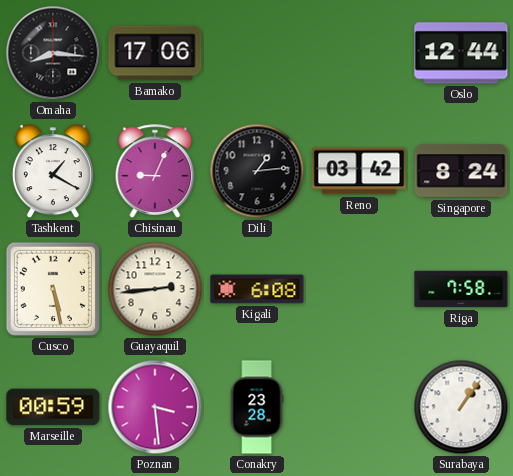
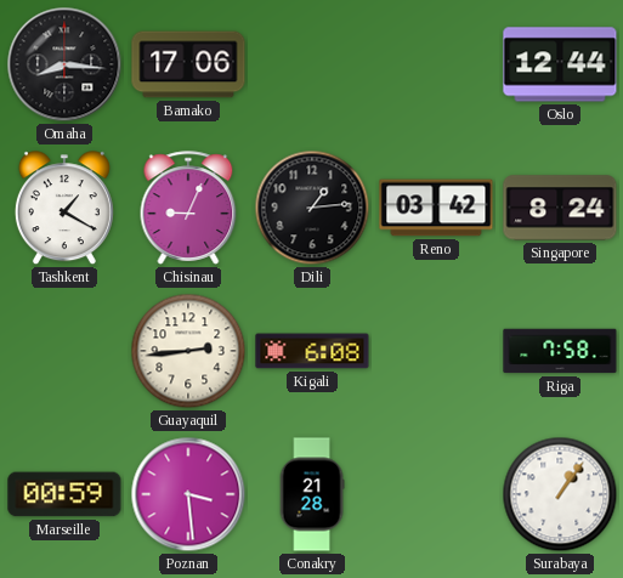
Cusco: 5:28 -> none (53, 289)
Conakry: 23:28 -> 21:28 (312, 494)
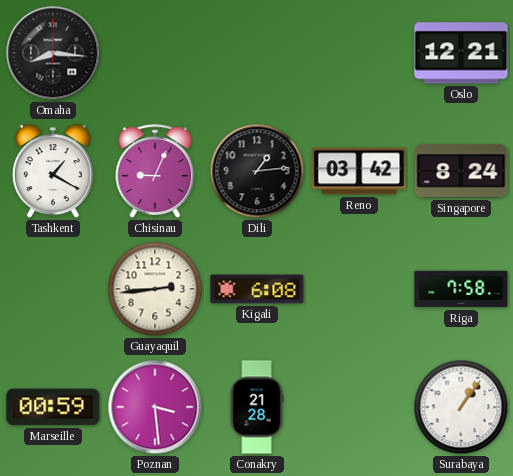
Bamako: 17:06 -> none (188, 64)
Oslo: 12:44 -> 12:21 (461, 53)
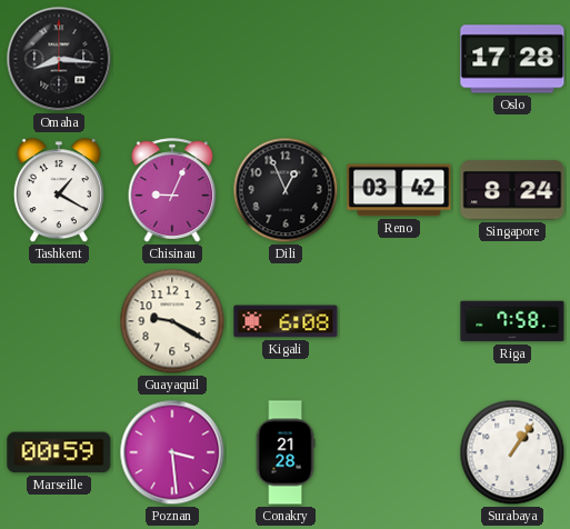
Oslo: 12:21 -> 17:28 (512, 59)
Dili: 1:14 -> 12:56 (286, 190)
Guayaquil: 2:44 -> 9:20 (172, 321)
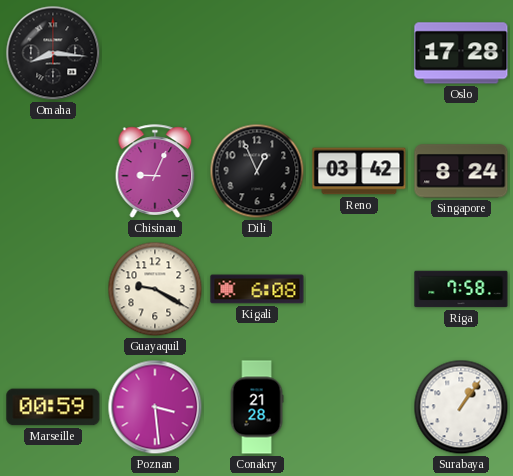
Tashkent: 1:20 -> none (59, 191)
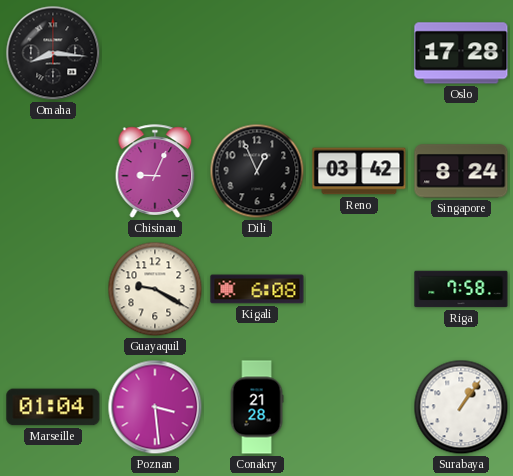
Marseille: 00:59 -> 01:04 (53, 407)
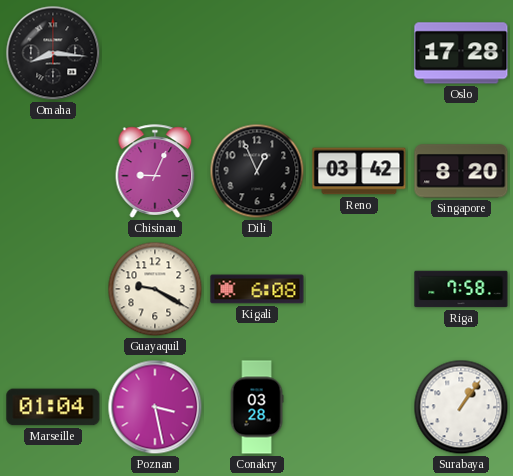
Singapore: 8:24 -> 8:20 (461, 171)
Poznan: 3:29 -> 3:28 (155, 407)
Conakry: 21:28 -> 03:28 (257, 407)
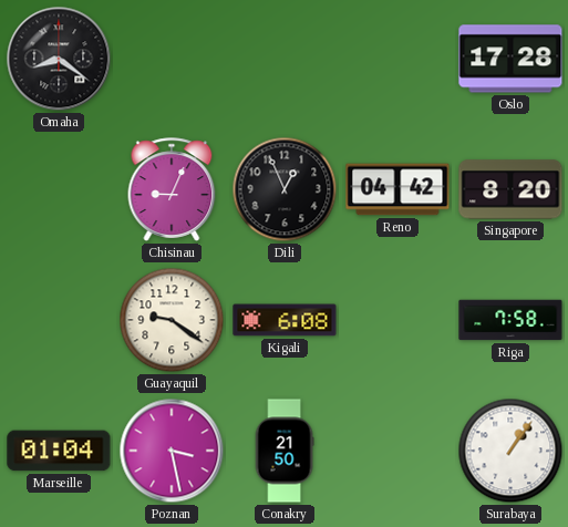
Omaha: 8:16 -> 8:21 (59, 59)
Reno: 03:42 -> 04:42 (397, 189)
Guayaquil: 9:20 -> 9:21 (172, 320)
Conakry: 03:28 -> 21:50 (285, 451)
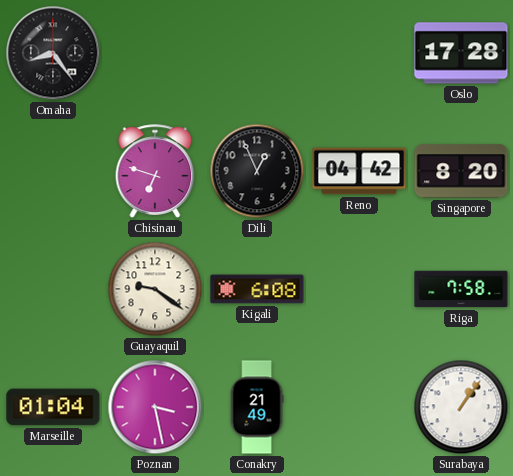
Omaha: 8:21 -> 8:24 (53, 53)
Chisinau: 9:04 -> 6:48 (155, 171)
Conakry: 21:50 -> 21:49 (257, 407)
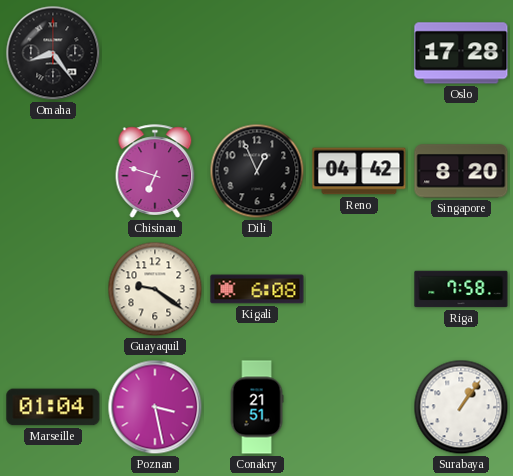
Conakry: 21:49 -> 21:51 (257, 407)
